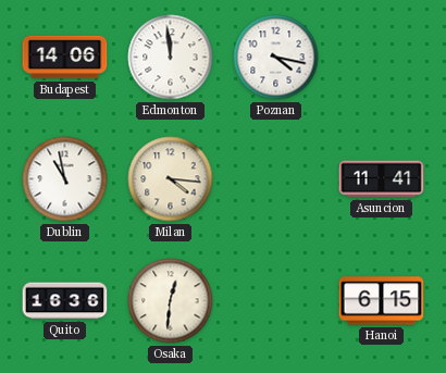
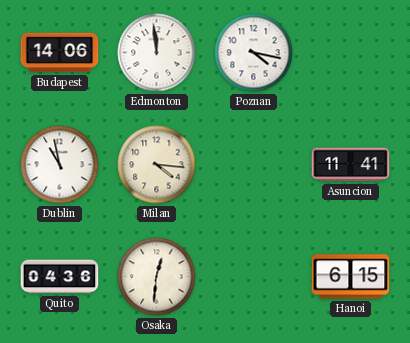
Quito: 16:36 -> 04:36 (60, 277)
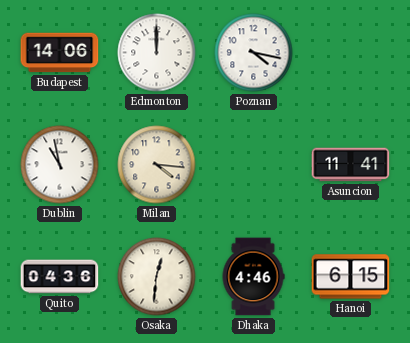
Edmonton: 11:59 -> 12:00 (157, 53)
Dhaka: none -> 4:46 (253, 277)
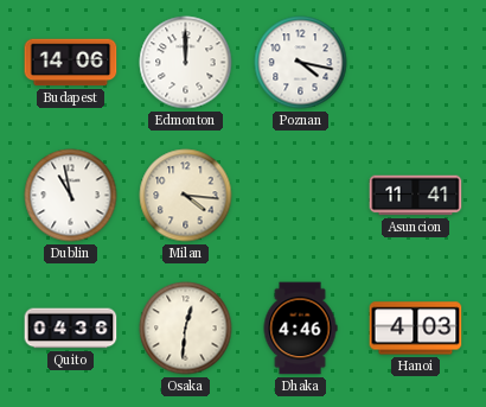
Hanoi: 6:15 -> 4:03 (416, 329)
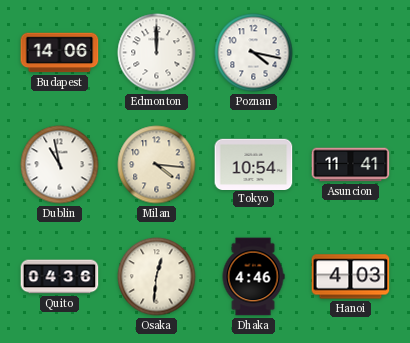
Tokyo: none -> 10:54 (254, 164)
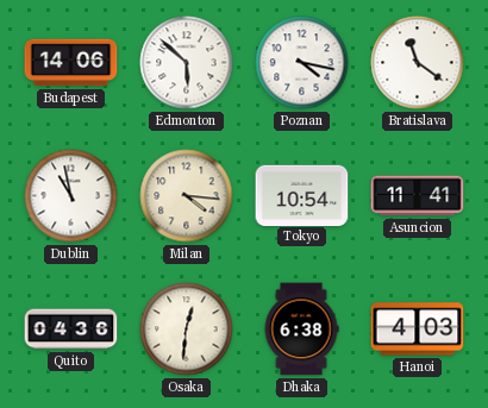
Edmonton: 12:00 -> 5:52 (187, 63)
Bratislava: none -> 11:21 (418, 63)
Dhaka: 4:46 -> 6:38 (301, 329)
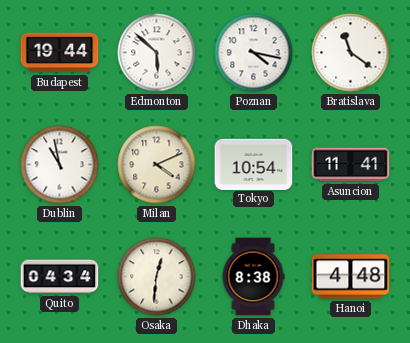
Budapest: 14:06 -> 19:44 (60, 53)
Milan: 4:16 -> 4:11 (157, 165)
Quito: 04:36 -> 04:34 (60, 277)
Dhaka: 6:38 -> 8:38 (253, 277)
Hanoi: 4:03 -> 4:48 (351, 277)
